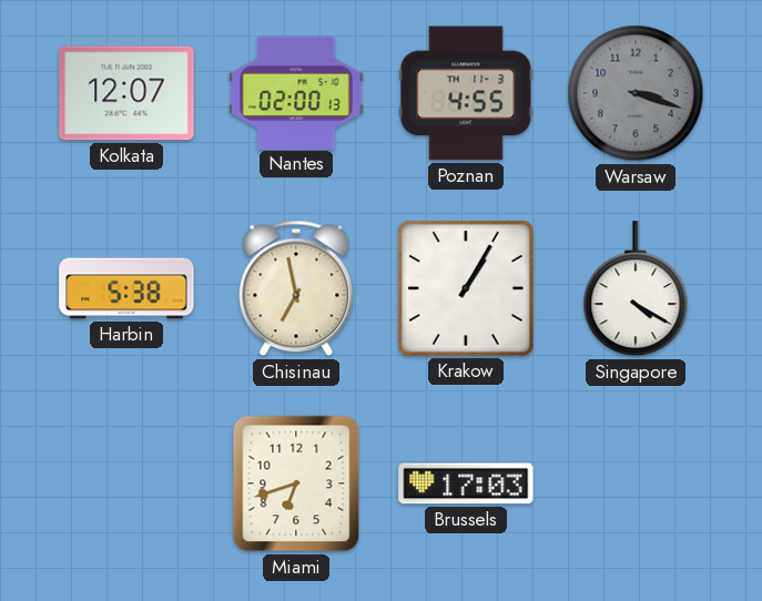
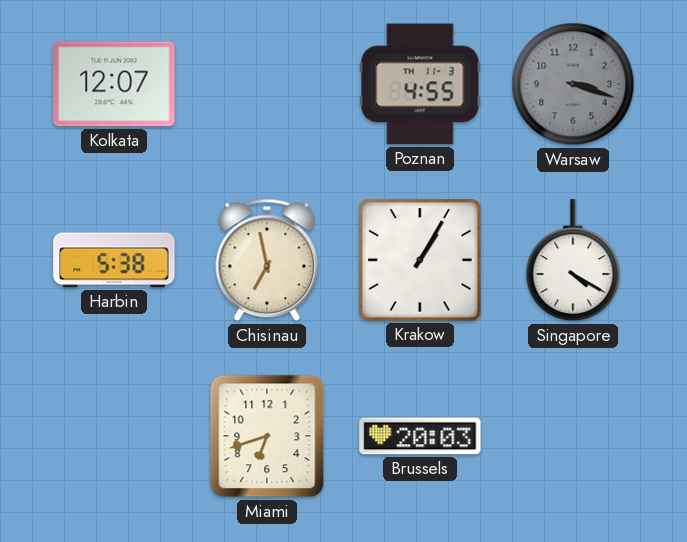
Nantes: 02:00 -> none (296, 92)
Brussels: 17:03 -> 20:03 (420, 436)
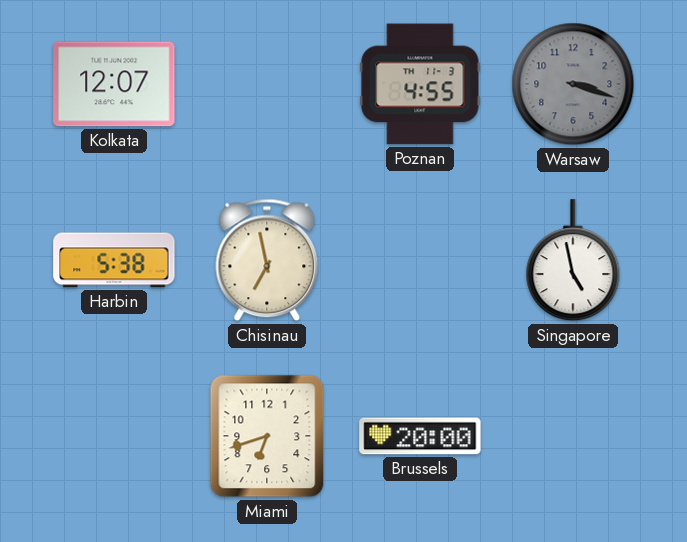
Krakow: 1:05 -> none (421, 261)
Singapore: 4:20 -> 4:58 (573, 261)
Brussels: 20:03 -> 20:00 (420, 436)
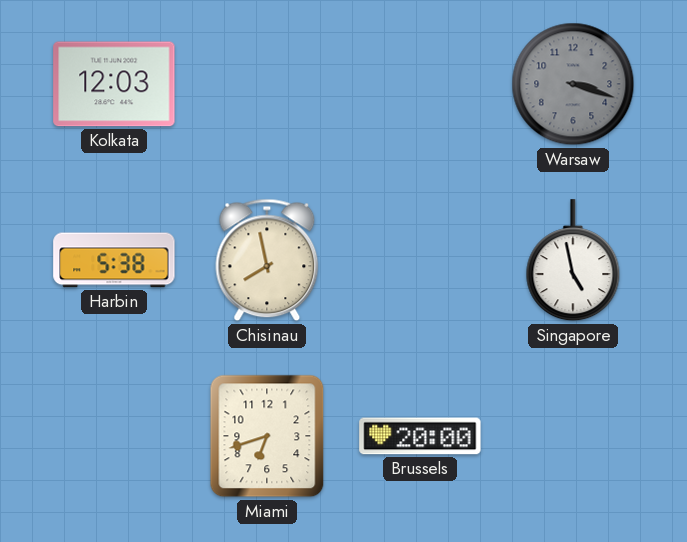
Kolkata: 12:07 -> 12:03 (114, 84)
Poznan: 4:55 -> none (420, 84)
Chisinau: 6:58 -> 7:58 (267, 260)
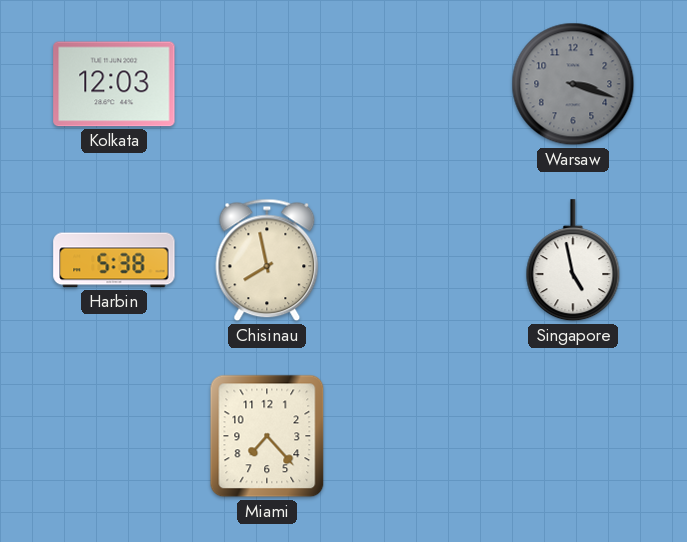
Miami: 6:42 -> 7:23 (267, 436)
Brussels: 20:00 -> none (420, 436)
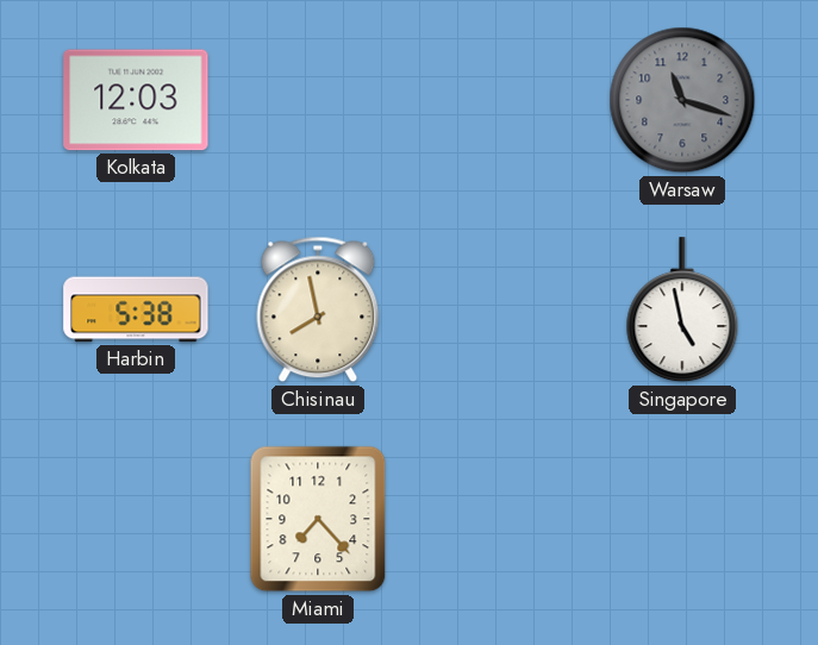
Warsaw: 3:18 -> 11:18 (682, 100)
